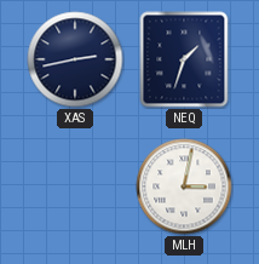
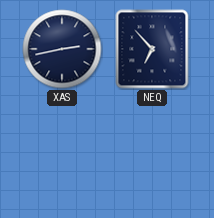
NEQ: 1:33 -> 6:53 (152, 49)
MLH: 3:02 -> none (184, 186)
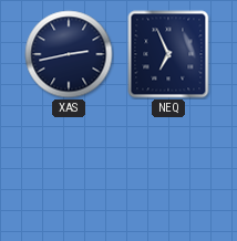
NEQ: 6:53 -> 6:56 (168, 54)
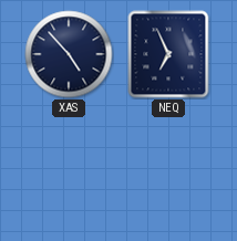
XAS: 2:43 -> 4:53 (69, 54)
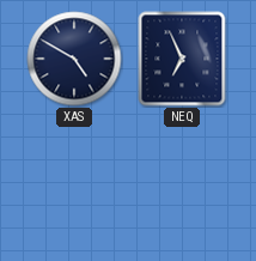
XAS: 4:53 -> 4:50 (74, 59)
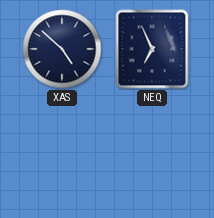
XAS: 4:50 -> 4:52 (62, 49)
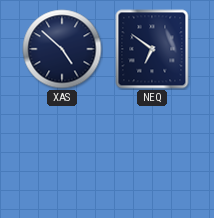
NEQ: 6:56 -> 6:51 (152, 49)
